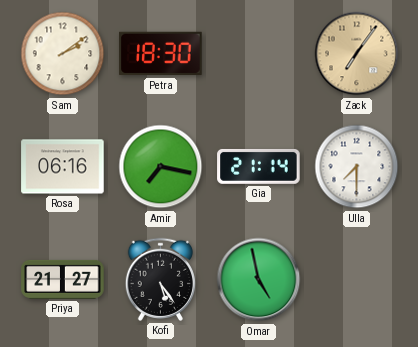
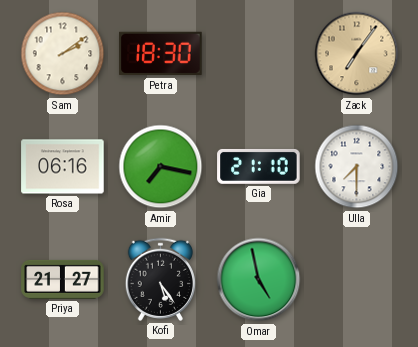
Gia: 21:14 -> 21:10 (259, 166)
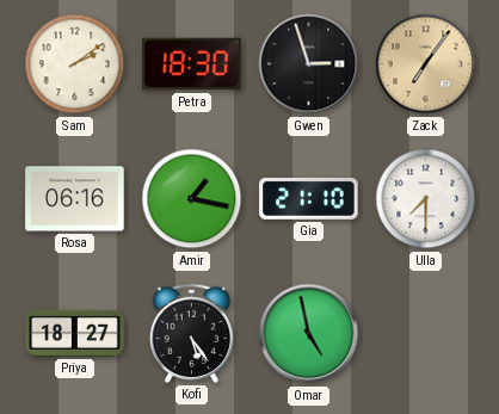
Gwen: none -> 2:57 (309, 64)
Amir: 7:17 -> 1:17 (192, 199)
Priya: 21:27 -> 18:27 (75, 333)
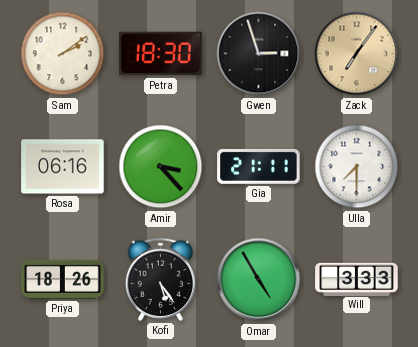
Amir: 1:17 -> 3:23 (161, 167)
Gia: 21:10 -> 21:11 (259, 166)
Priya: 18:27 -> 18:26 (63, 279)
Omar: 4:58 -> 4:55 (259, 280)
Will: none -> 3:33 (357, 279)
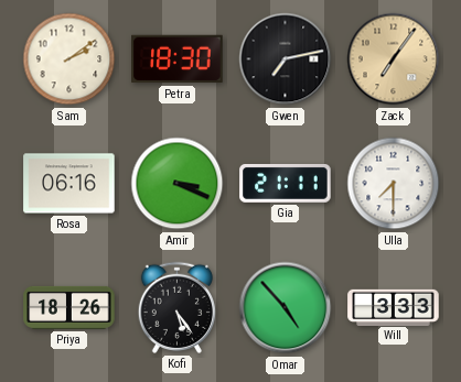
Gwen: 2:57 -> 7:13 (286, 59)
Amir: 3:23 -> 3:19 (178, 184)
Omar: 4:55 -> 4:53 (286, 308)
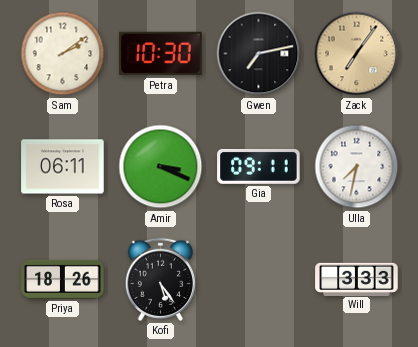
Petra: 18:30 -> 10:30 (161, 54)
Rosa: 06:16 -> 06:11 (63, 167)
Gia: 21:11 -> 09:11 (259, 166)
Ulla: 7:30 -> 7:32 (357, 167)
Omar: 4:53 -> none (286, 308)
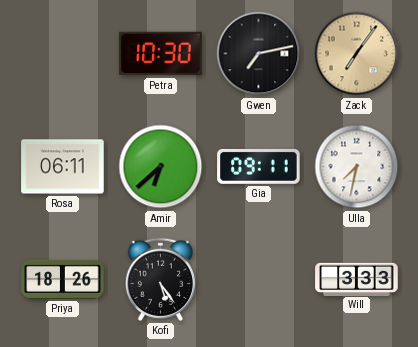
Sam: 2:09 -> none (63, 54)
Amir: 3:19 -> 6:38 (161, 167)
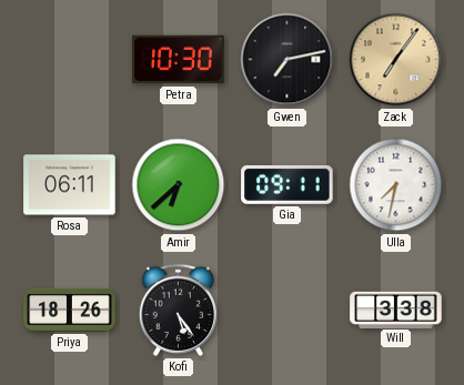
Will: 3:33 -> 3:38 (396, 310)
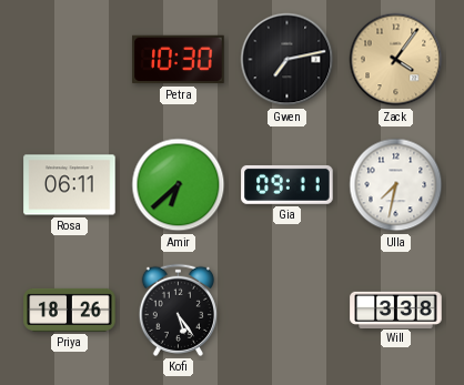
Zack: 7:06 -> 4:06 (396, 60)
